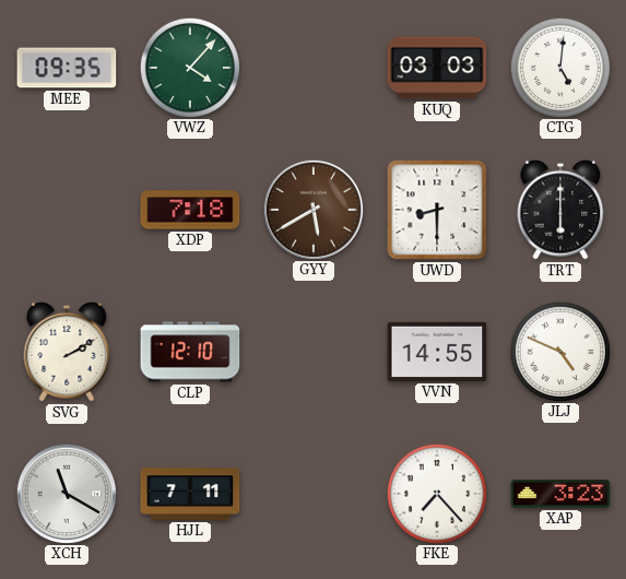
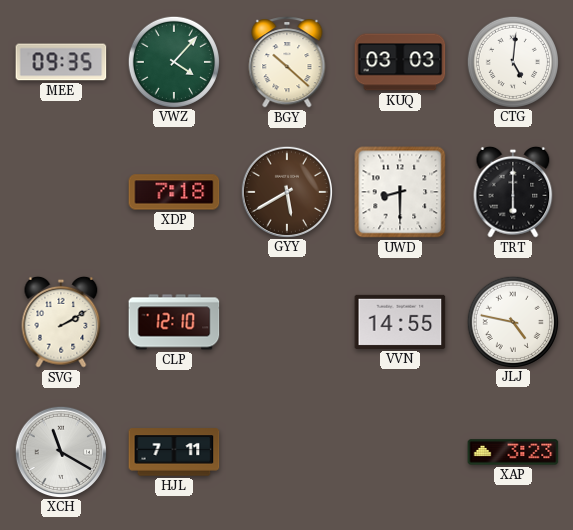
BGY: none -> 10:22 (287, 62)
JLJ: 4:49 -> 4:47 (512, 321)
FKE: 7:23 -> none (436, 493)
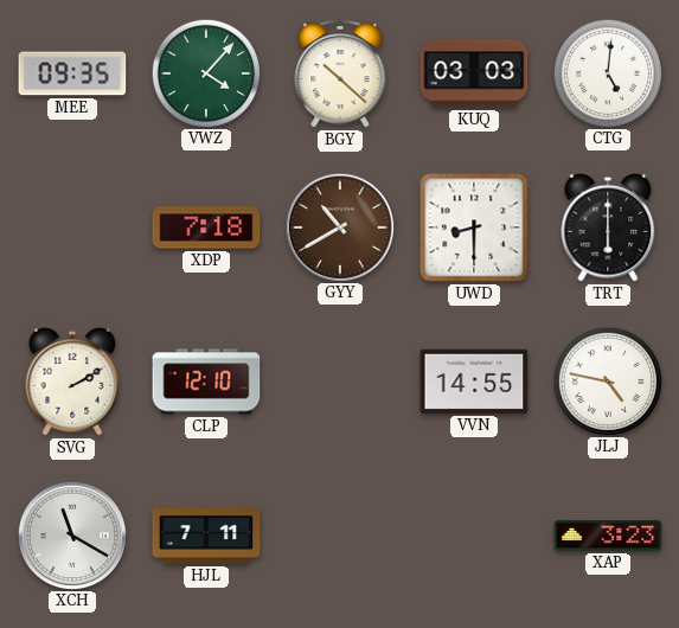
GYY: 5:40 -> 10:40 (339, 226)
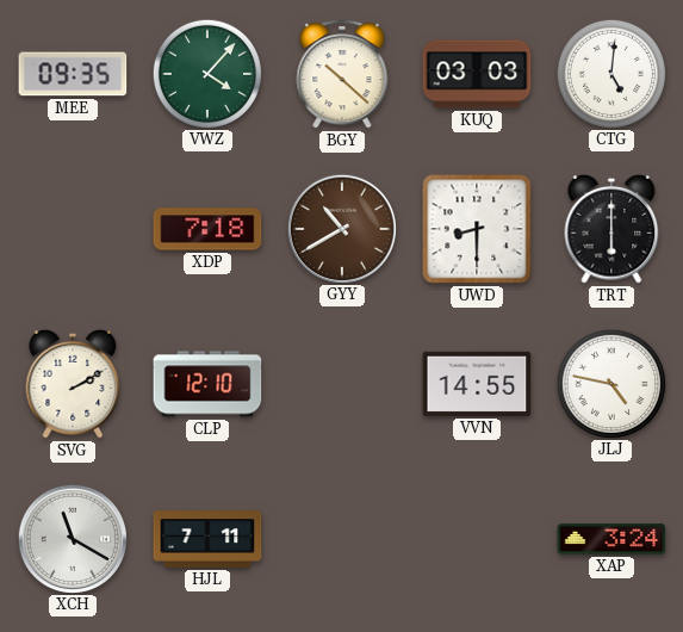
XAP: 3:23 -> 3:24 (611, 539)
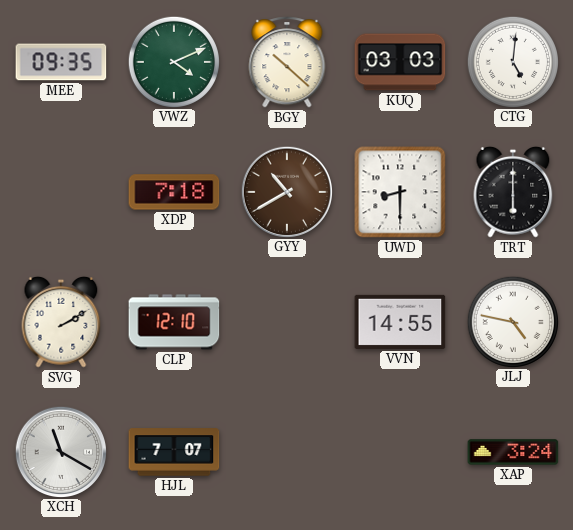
VWZ: 4:07 -> 4:11 (173, 61)
HJL: 7:11 -> 7:07 (174, 452)
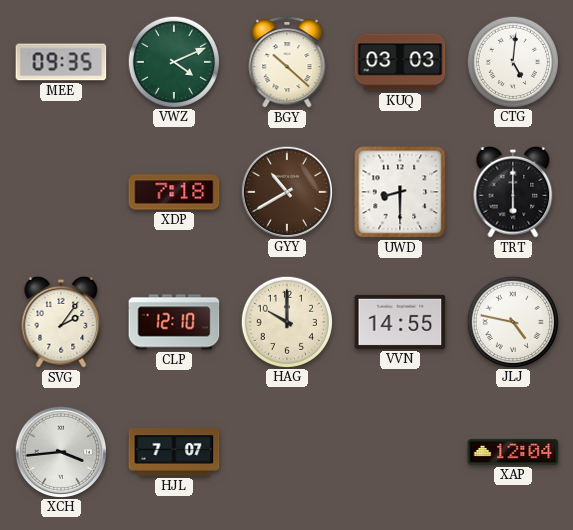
SVG: 2:10 -> 2:06 (61, 322)
HAG: none -> 10:00 (286, 321)
XCH: 11:20 -> 3:44 (60, 451)
XAP: 3:24 -> 12:04 (513, 452)
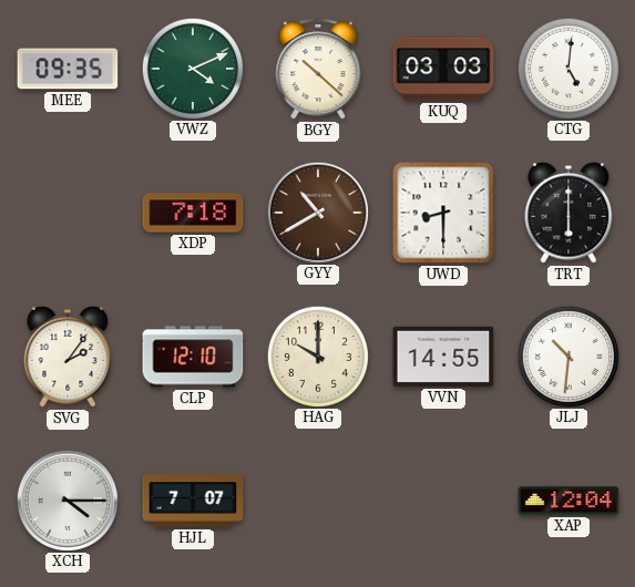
JLJ: 4:47 -> 10:31 (567, 356)
XCH: 3:44 -> 4:15 (66, 500)
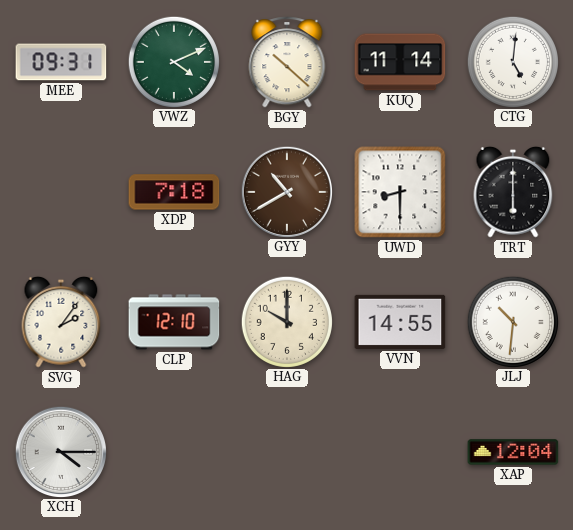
MEE: 09:35 -> 09:31 (61, 62)
KUQ: 03:03 -> 11:14 (400, 62)
HJL: 7:07 -> none (193, 501)
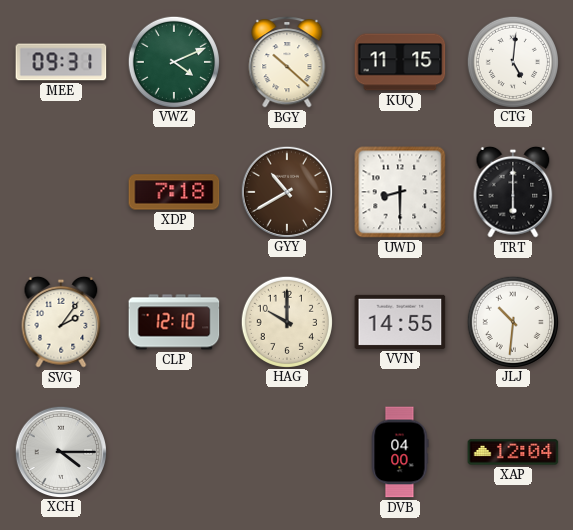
KUQ: 11:14 -> 11:15 (400, 62)
DVB: none -> 04:00 (400, 452)
